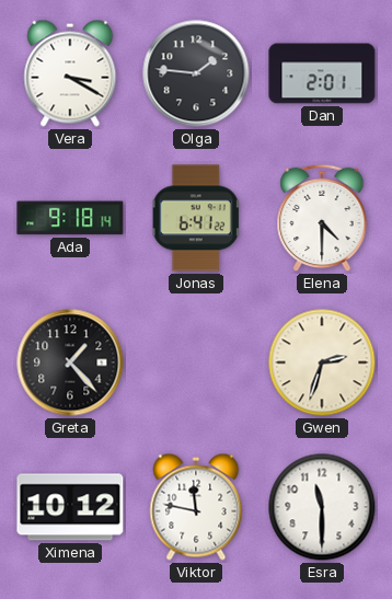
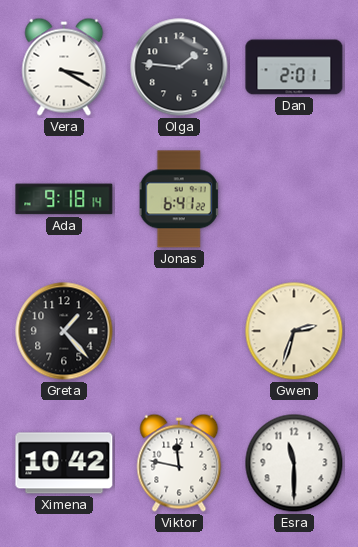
Elena: 4:30 -> none (322, 218)
Ximena: 10:12 -> 10:42 (64, 463)
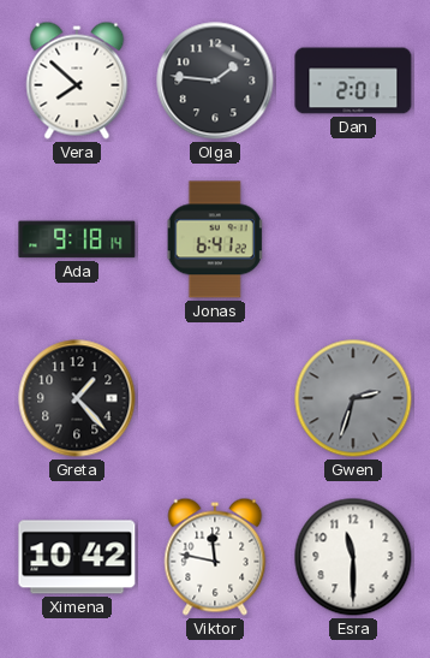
Vera: 3:20 -> 7:52 (77, 81)
Gwen dial: cream -> grey (353, 398)
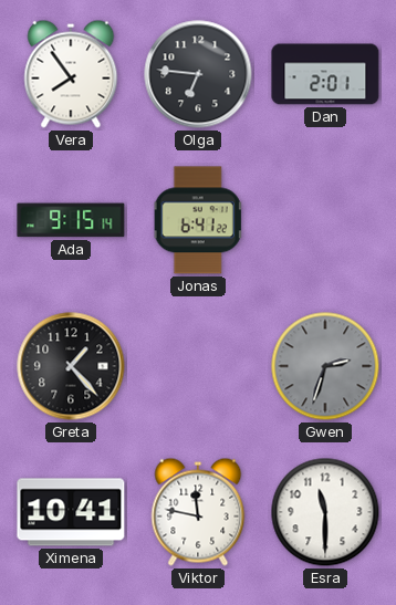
Vera: 7:52 -> 7:54 (71, 74)
Olga: 1:46 -> 6:46 (198, 74)
Ada: 9:18 -> 9:15 (71, 220)
Ximena: 10:42 -> 10:41 (71, 512)
